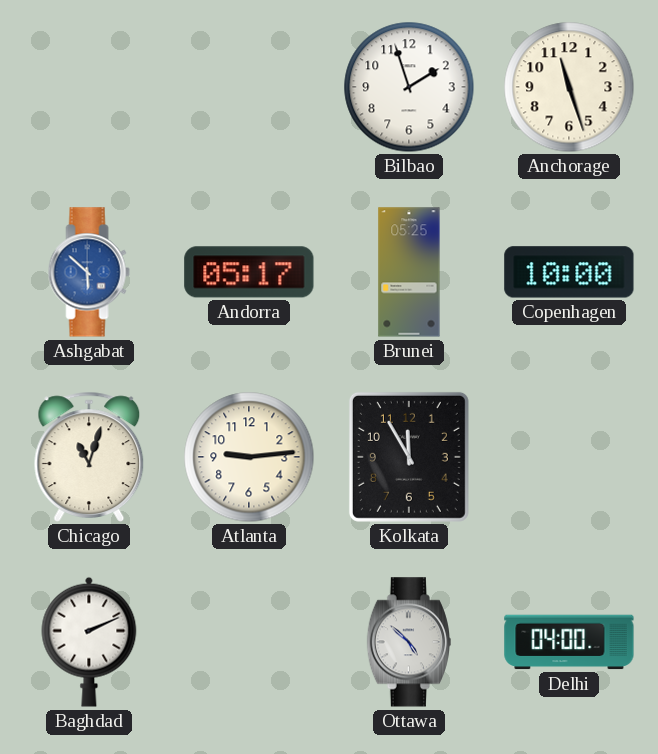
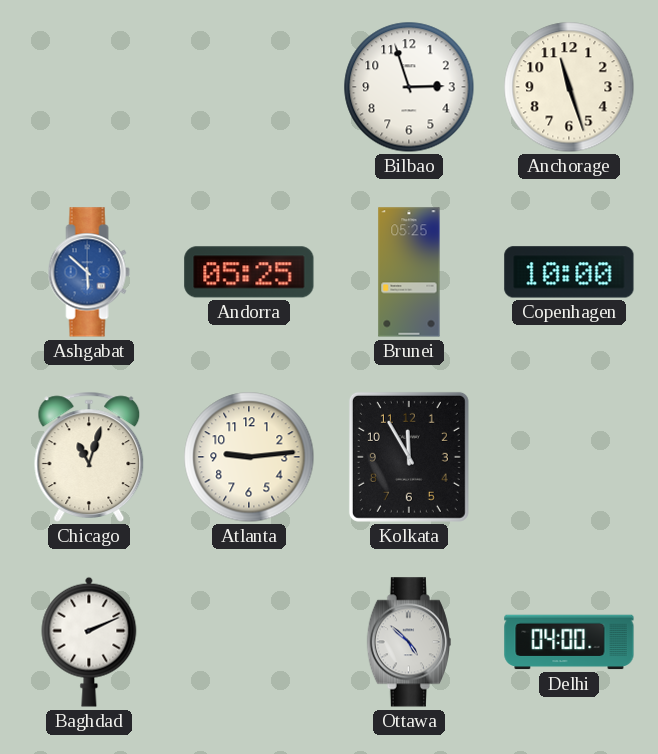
Bilbao: 1:57 -> 2:57 (409, 87)
Andorra: 05:17 -> 05:25 (249, 272)
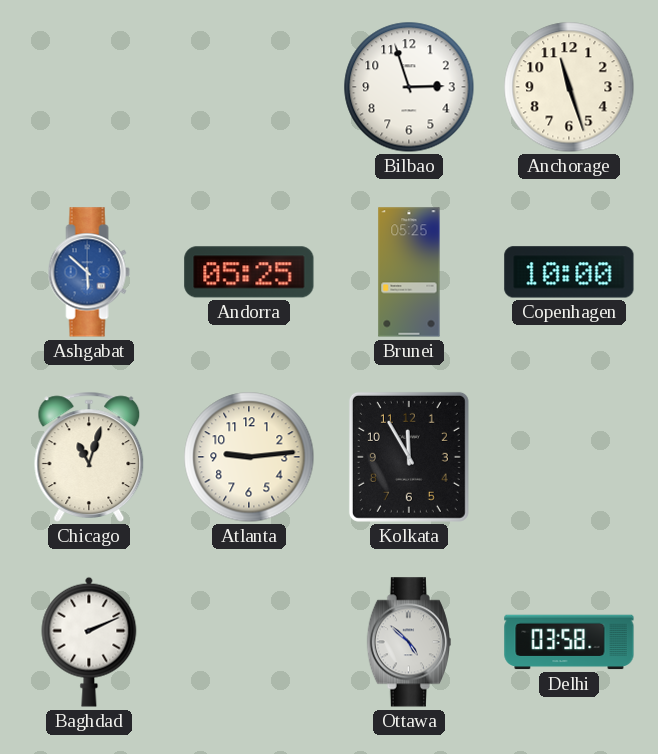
Delhi: 04:00 -> 03:58 (569, 642)
